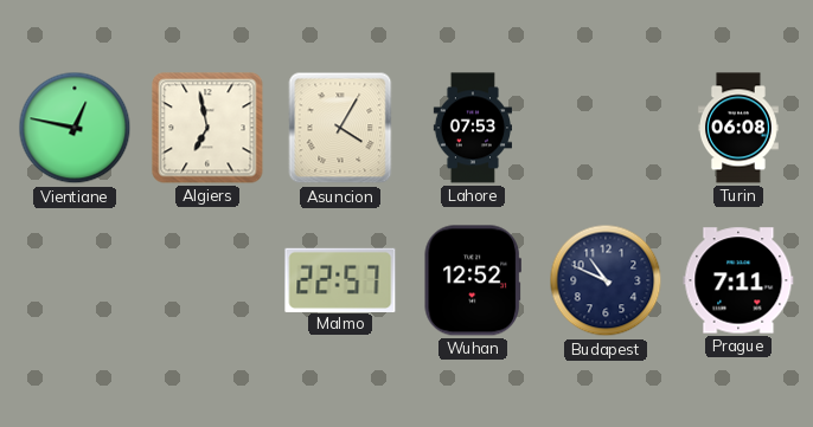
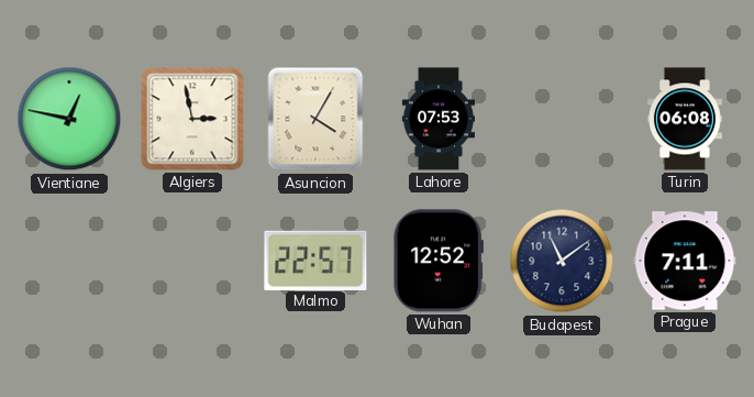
Algiers: 6:58 -> 2:58 (192, 119)
Budapest: 10:49 -> 11:09 (562, 261)
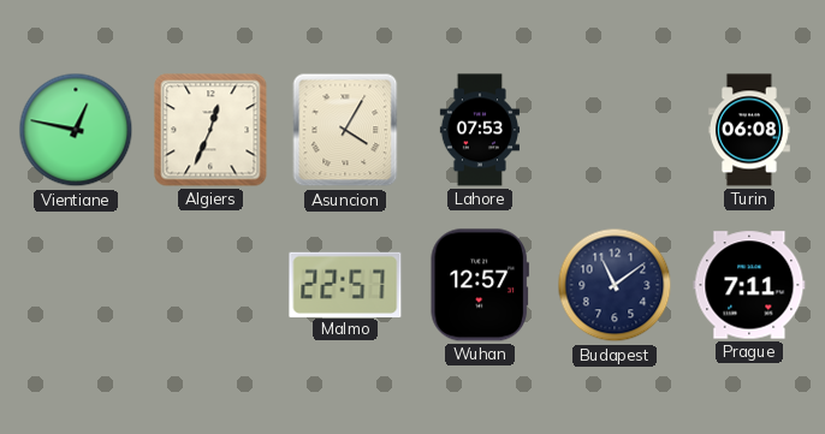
Algiers: 2:58 -> 12:34 (210, 130)
Wuhan: 12:52 -> 12:57 (480, 285)
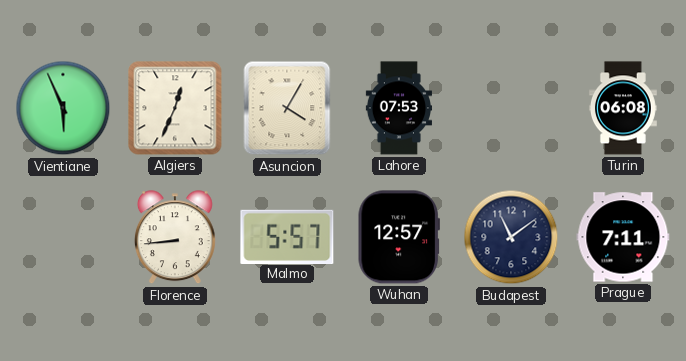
Vientiane: 12:47 -> 5:56 (63, 108)
Florence: none -> 8:44 (175, 238)
Malmo: 22:57 -> 5:57 (287, 236)
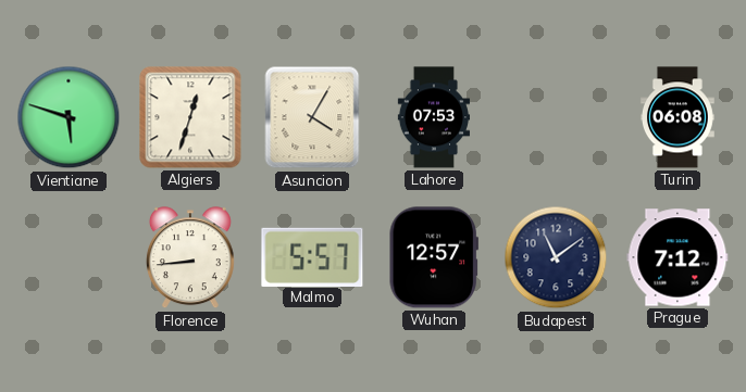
Vientiane: 5:56 -> 5:48 (69, 117)
Algiers: 12:34 -> 12:33 (190, 117)
Prague: 7:11 -> 7:12 (677, 257)
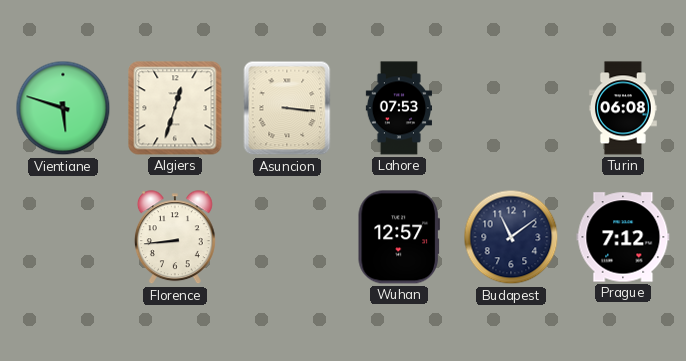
Asuncion: 4:05 -> 3:16 (287, 108)
Malmo: 5:57 -> none (312, 256)
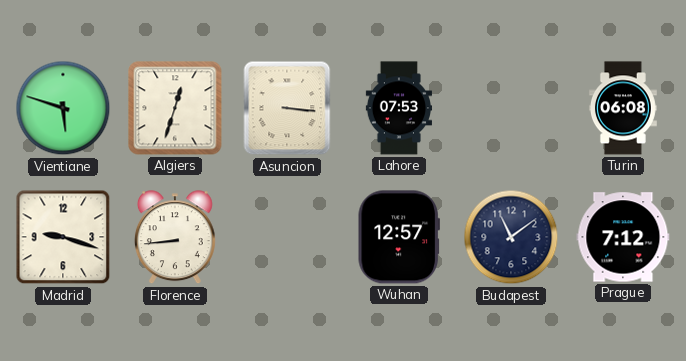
Madrid: none -> 9:18 (63, 237)
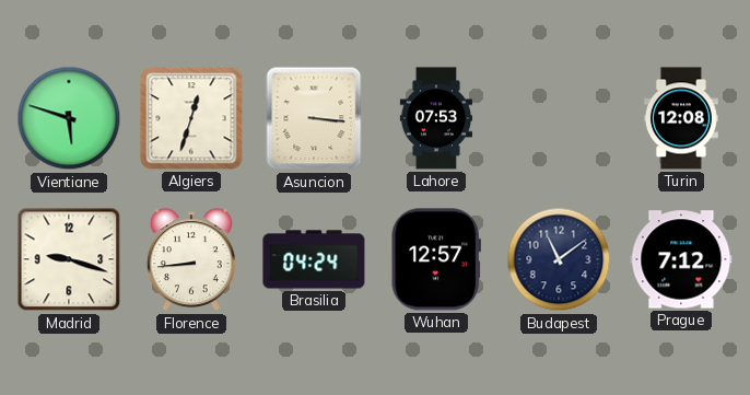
Turin: 06:08 -> 12:08 (681, 118)
Brasilia: none -> 04:24 (314, 259)
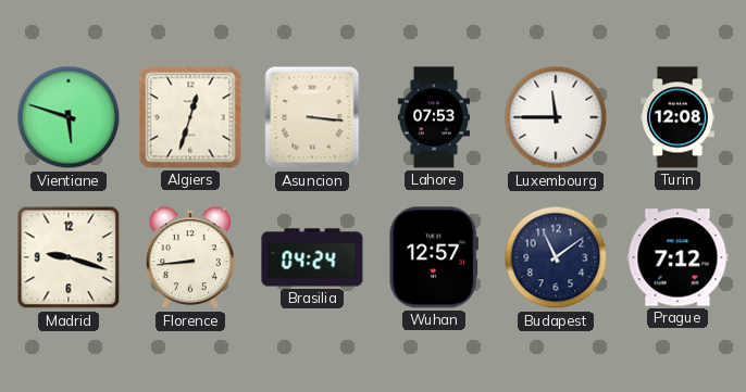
Luxembourg: none -> 11:45 (556, 117)
